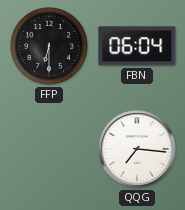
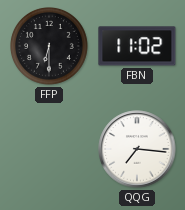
FBN: 06:04 -> 11:02 (137, 46)
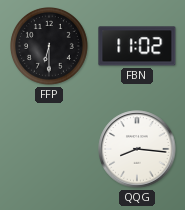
QQG: 7:16 -> 8:16 (137, 149)
